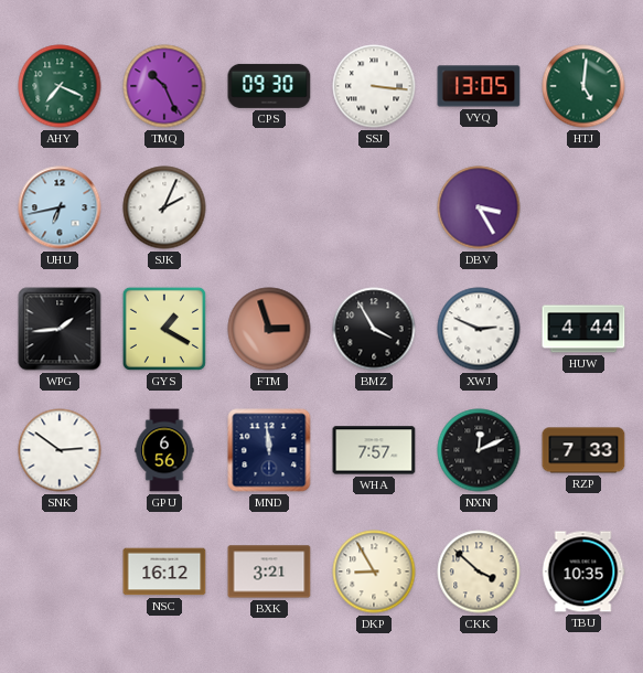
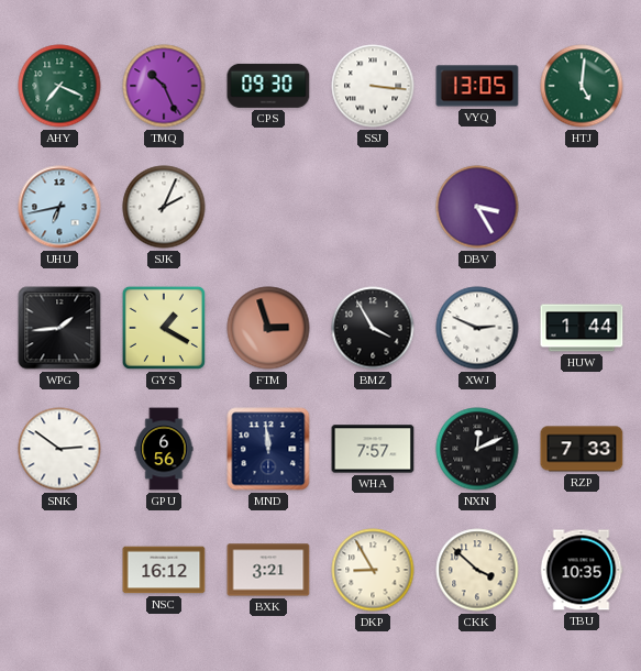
HUW: 4:44 -> 1:44 (582, 328)
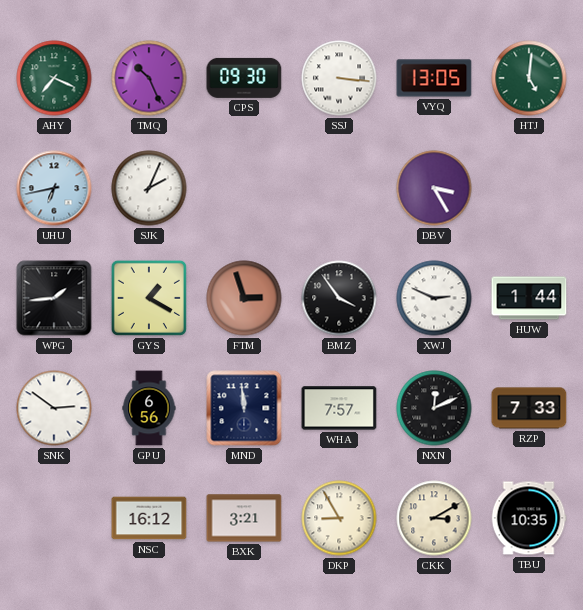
BMZ: 3:55 -> 3:54 (339, 298)
CKK: 3:52 -> 3:10 (434, 518)
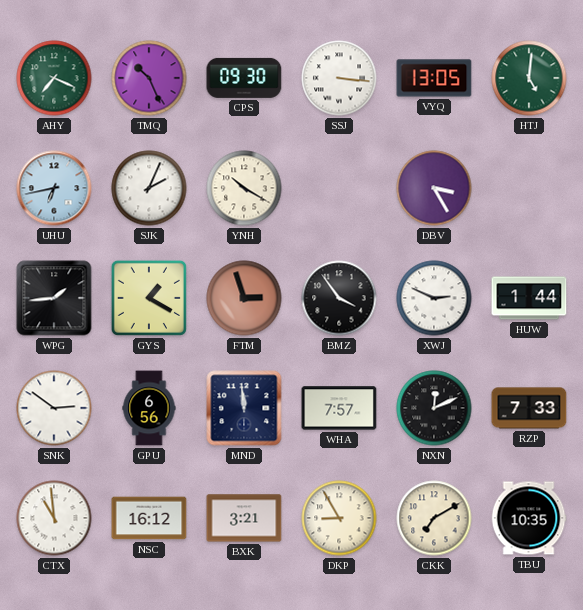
YNH: none -> 10:20 (244, 188)
CTX: none -> 10:59 (54, 518)
CKK: 3:10 -> 7:10 (434, 518)
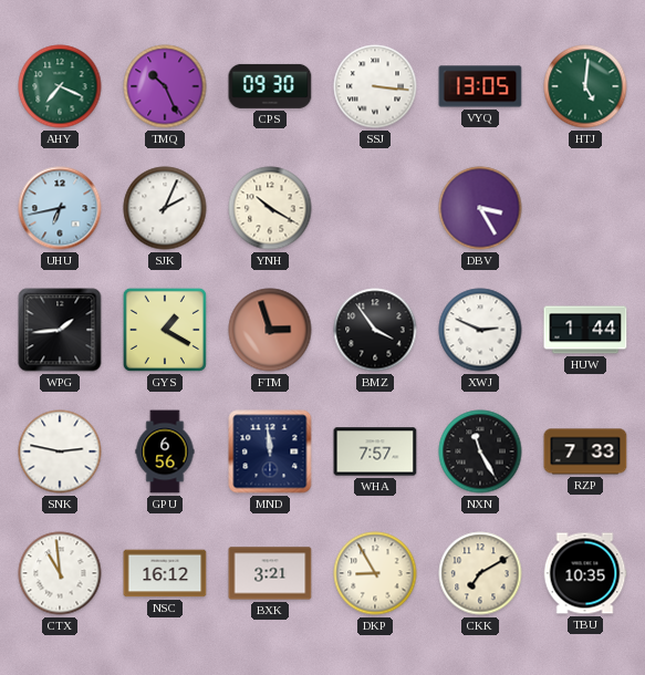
SNK: 2:51 -> 2:47 (60, 451)
NXN: 12:11 -> 11:25 (480, 451)
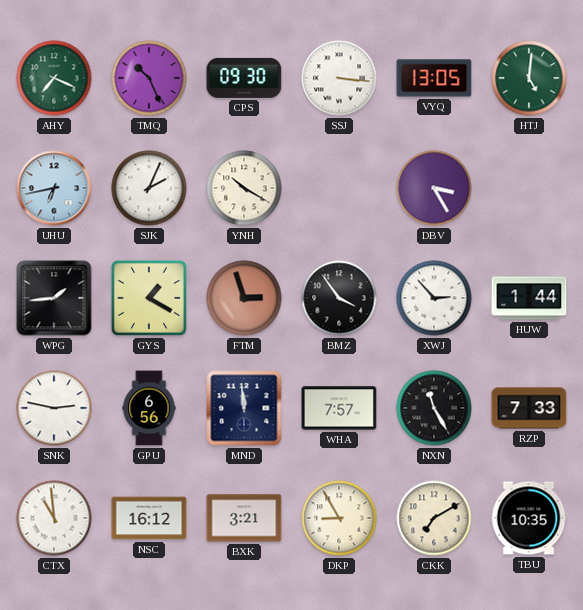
XWJ: 2:49 -> 2:53 (434, 298)
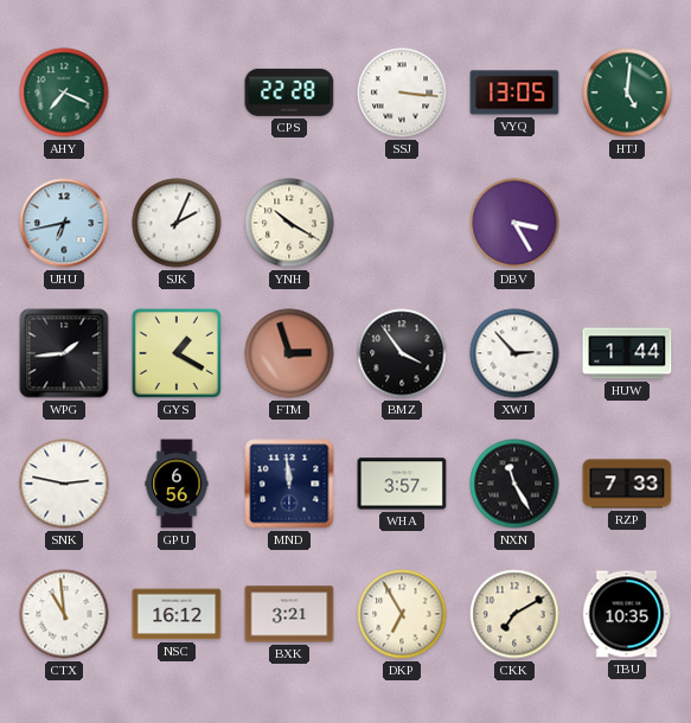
TMQ: 10:26 -> none (149, 78)
CPS: 09:30 -> 22:28 (289, 92)
WHA: 7:57 -> 3:57 (402, 484)
DKP: 8:55 -> 6:55 (402, 614)
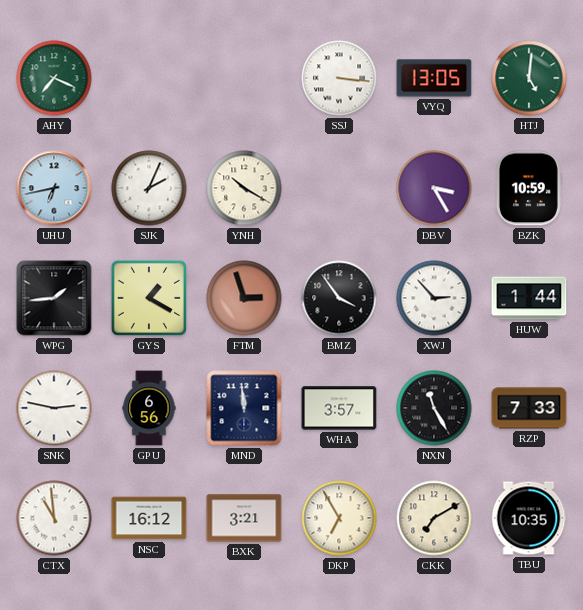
CPS: 22:28 -> none (289, 92)
BZK: none -> 10:59 (529, 188)
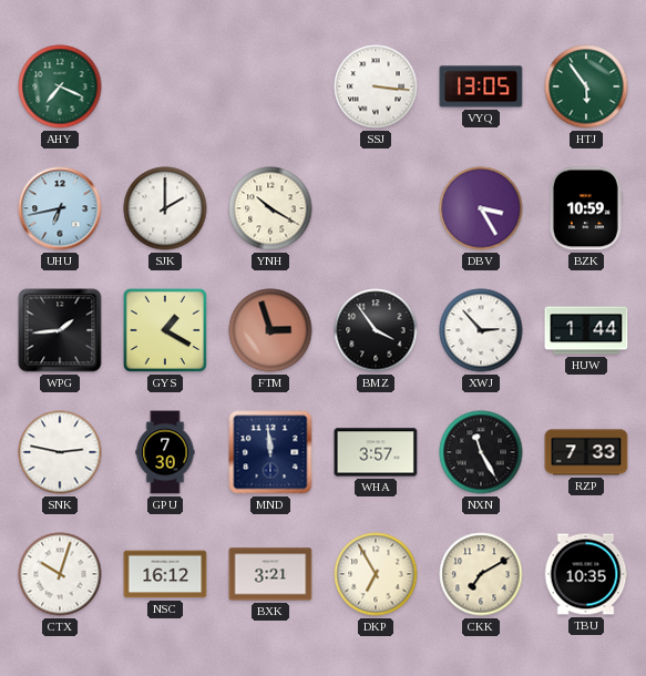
HTJ: 5:01 -> 5:54 (586, 86)
SJK: 2:04 -> 2:00 (165, 208)
GPU: 6:56 -> 7:30 (165, 452)
CTX: 10:59 -> 10:03 (60, 574)
